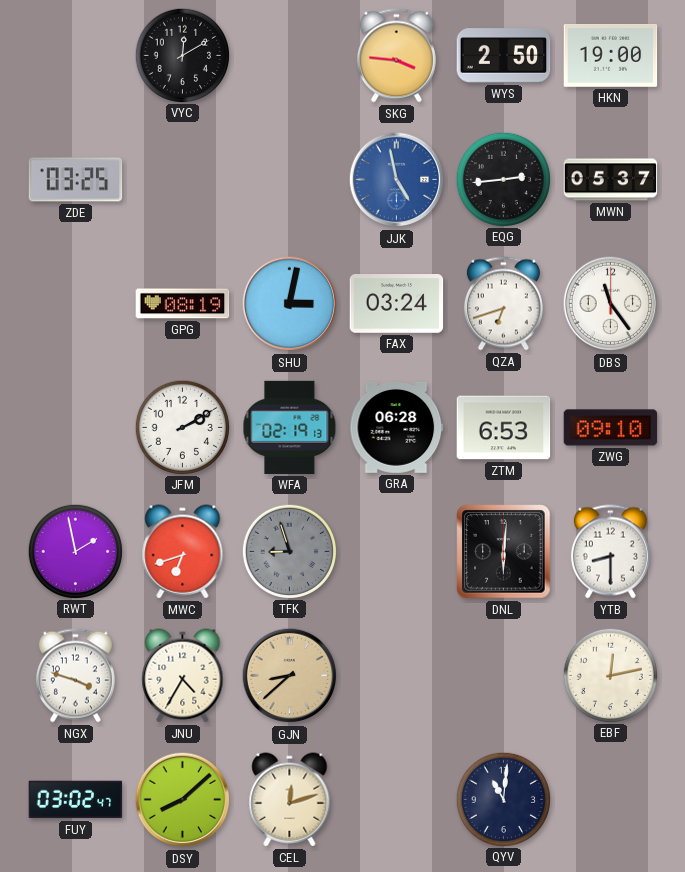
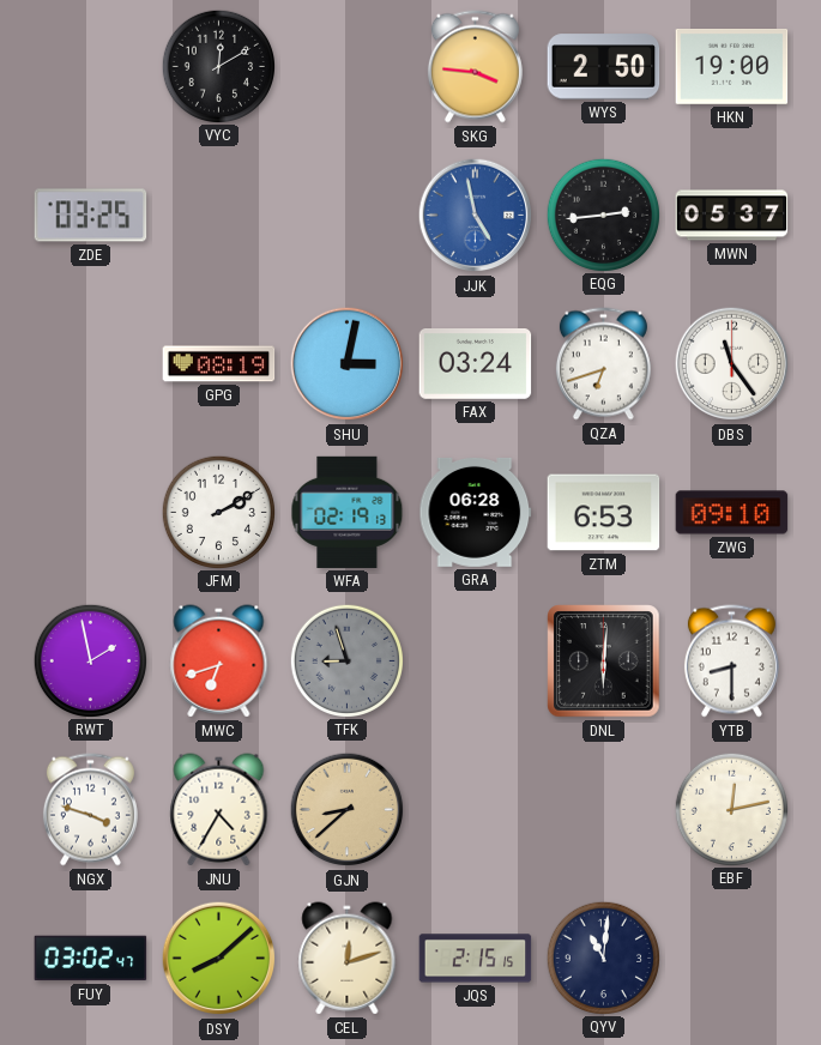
JQS: none -> 2:15 (476, 959)
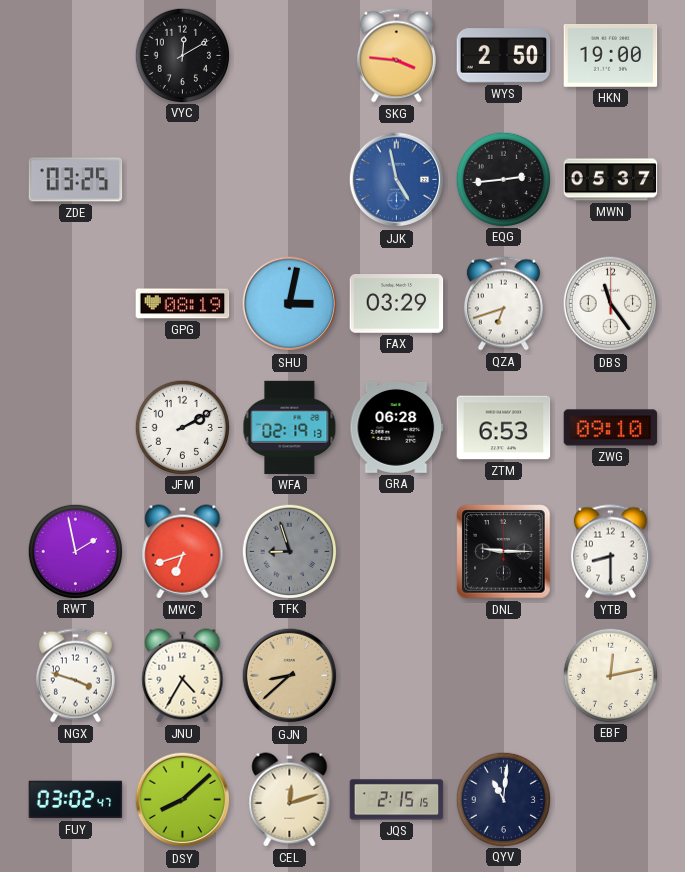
FAX: 03:24 -> 03:29 (397, 304)
DNL: 6:01 -> 9:15 (504, 552)
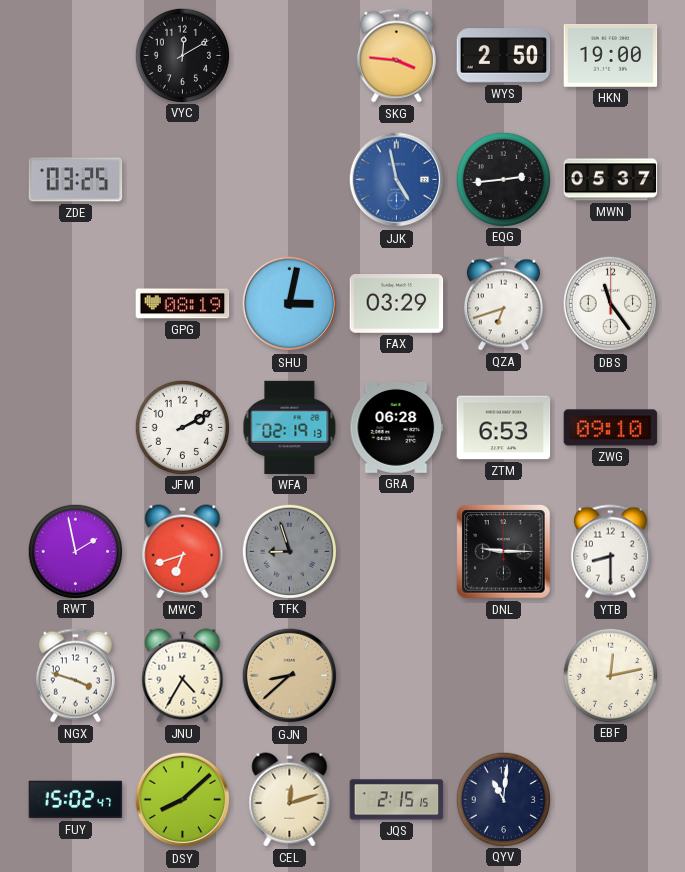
FUY: 03:02 -> 15:02 (76, 800)
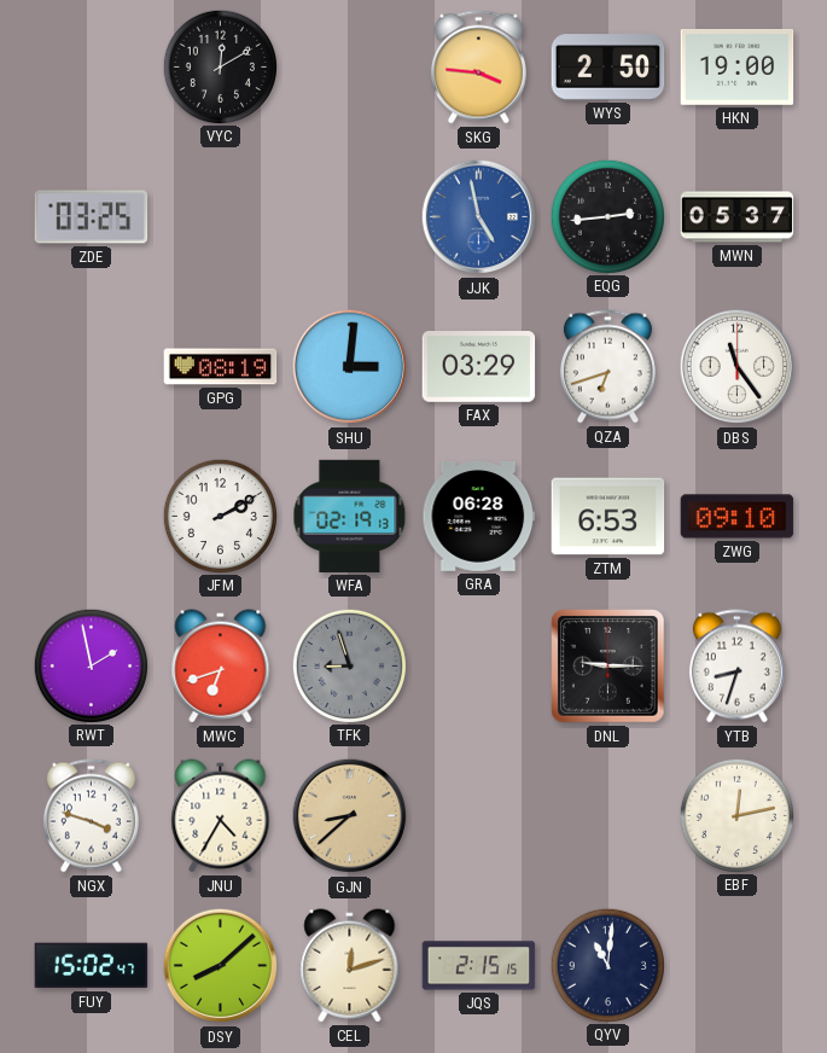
SHU: 3:02 -> 3:01 (350, 367)
YTB: 8:30 -> 8:33 (736, 667)
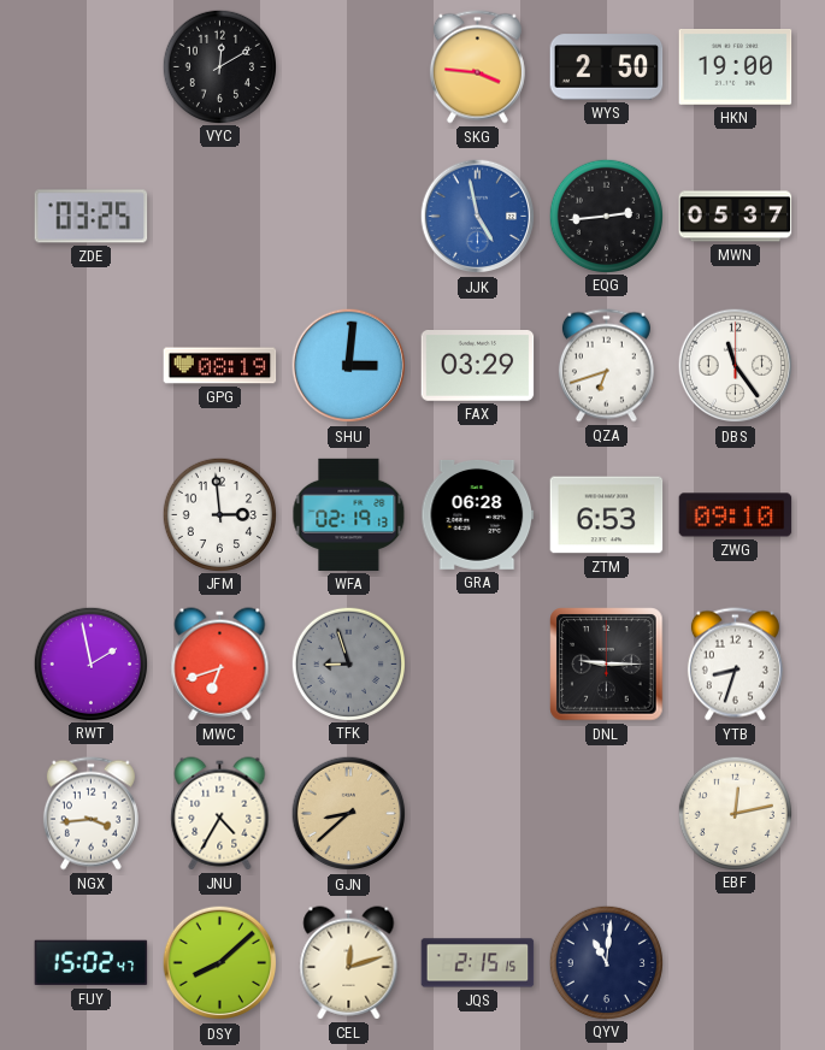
JFM: 2:10 -> 2:59 (219, 514)
NGX: 3:48 -> 3:44 (90, 814)
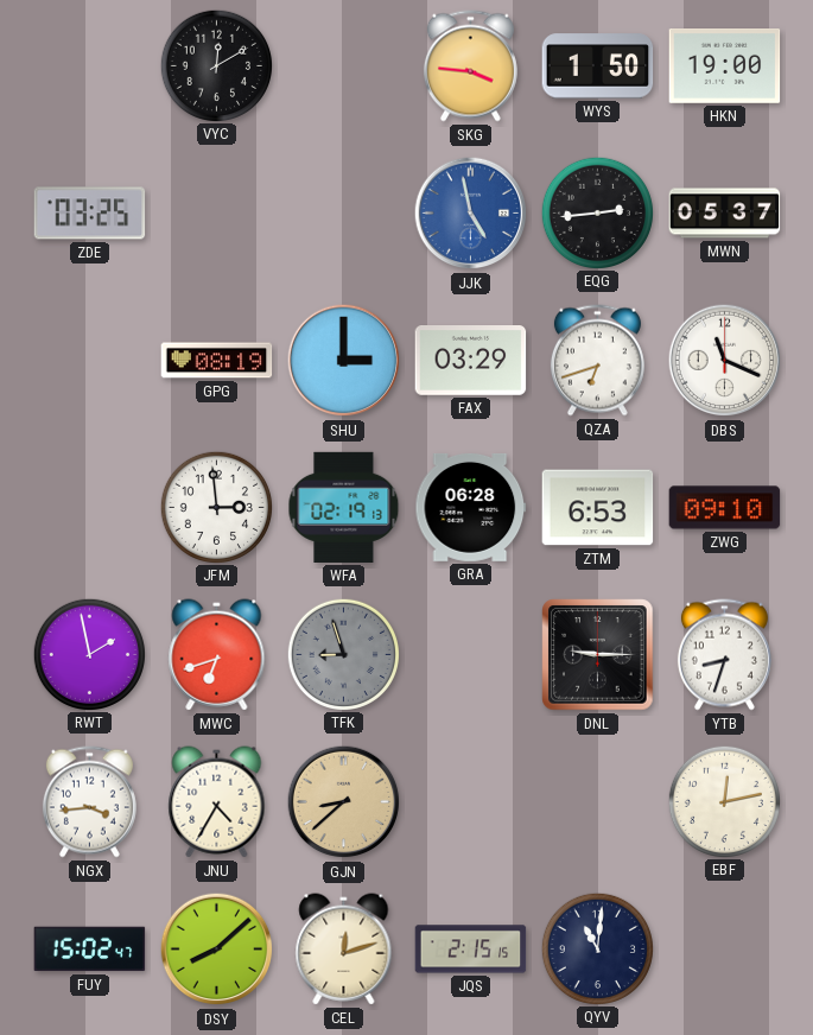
WYS: 2:50 -> 1:50 (598, 66)
SHU: 3:01 -> 3:00 (344, 361)
DBS: 11:24 -> 11:19 (725, 361)
